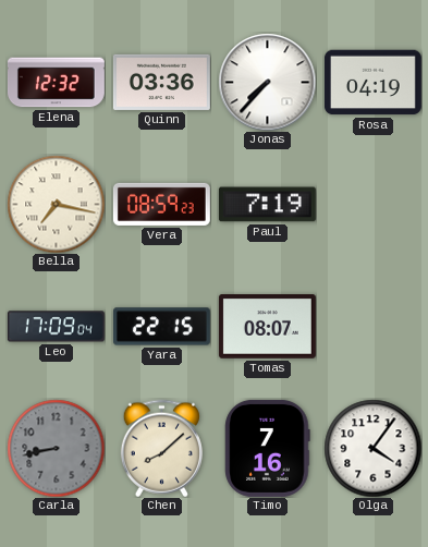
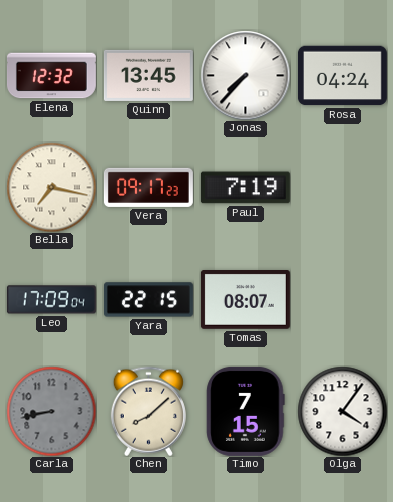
Quinn: 03:36 -> 13:45 (148, 75)
Rosa: 04:19 -> 04:24 (342, 76)
Vera: 08:59 -> 09:17 (148, 187)
Timo: 7:16 -> 7:15 (246, 411)
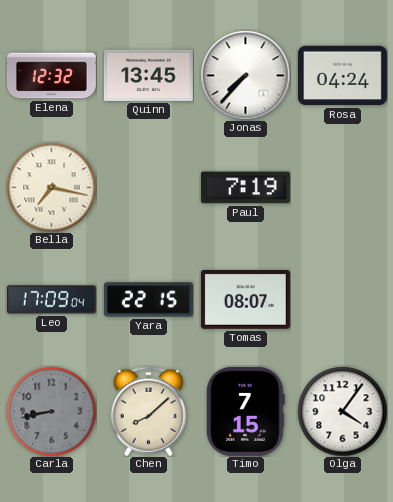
Vera: 09:17 -> none (148, 187)
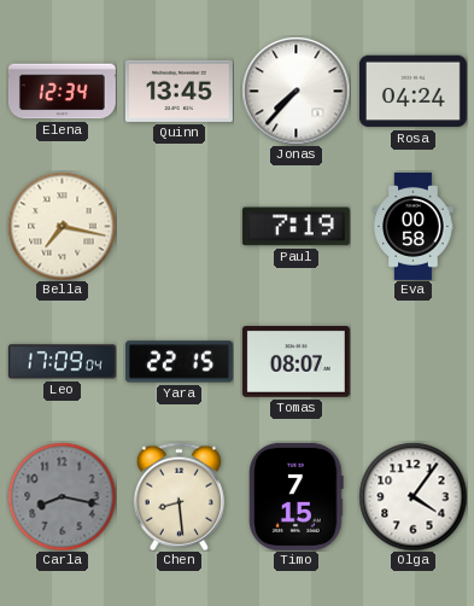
Elena: 12:32 -> 12:34 (62, 92)
Eva: none -> 00:58 (414, 226)
Carla: 8:43 -> 8:17 (62, 496)
Chen: 8:08 -> 8:29 (179, 496)
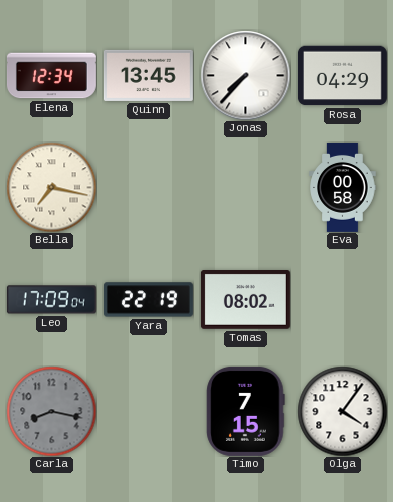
Rosa: 04:24 -> 04:29 (342, 76)
Paul: 7:19 -> none (295, 227)
Yara: 22:15 -> 22:19 (148, 300)
Tomas: 08:07 -> 08:02 (245, 300)
Chen: 8:29 -> none (179, 496)
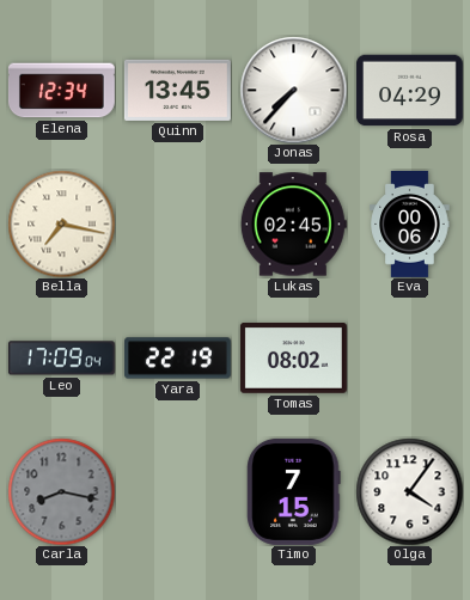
Lukas: none -> 02:45 (293, 225)
Eva: 00:58 -> 00:06 (410, 224)
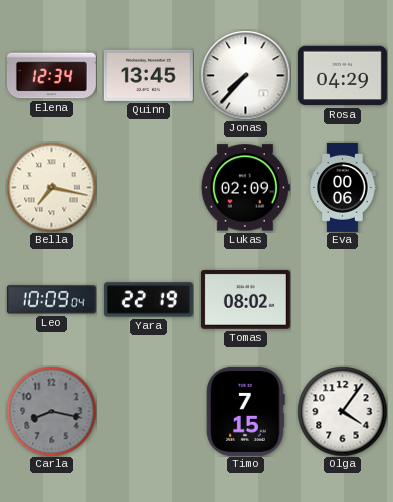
Lukas: 02:45 -> 02:09 (245, 188)
Leo: 17:09 -> 10:09 (51, 300)
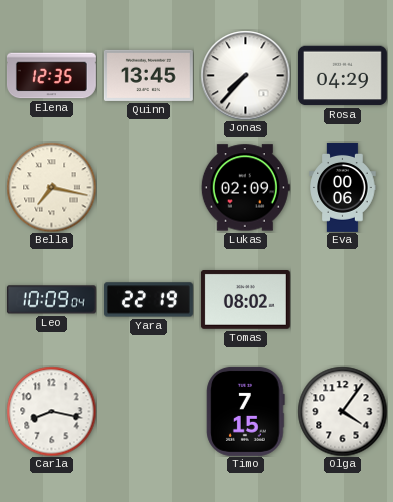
Elena: 12:34 -> 12:35 (51, 76)
Carla dial: grey -> white (51, 411)
